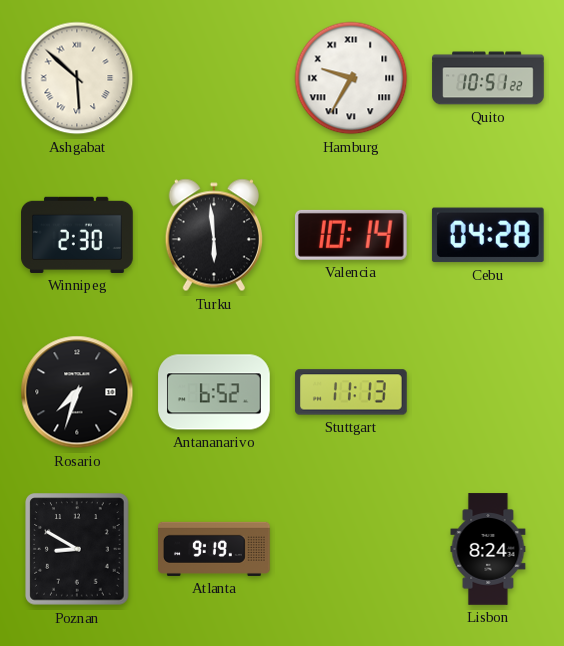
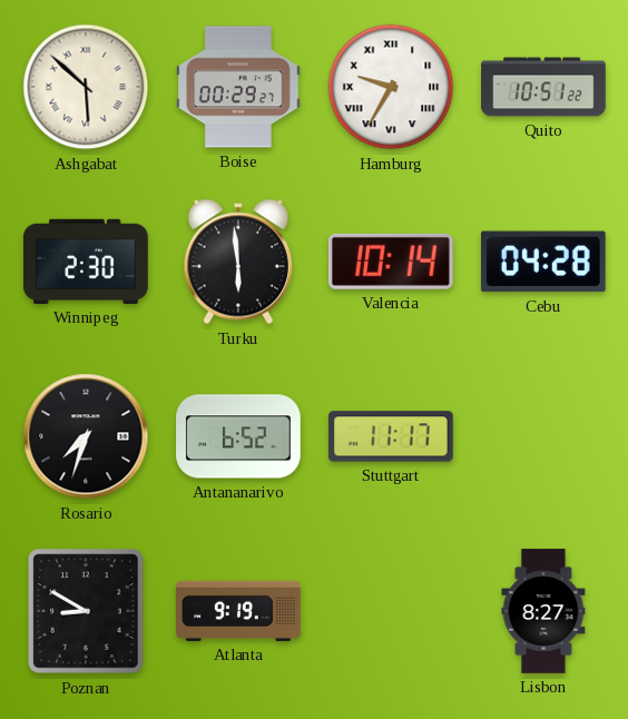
Boise: none -> 00:29 (239, 87)
Stuttgart: 11:13 -> 11:17 (391, 436)
Lisbon: 8:24 -> 8:27 (543, 611)
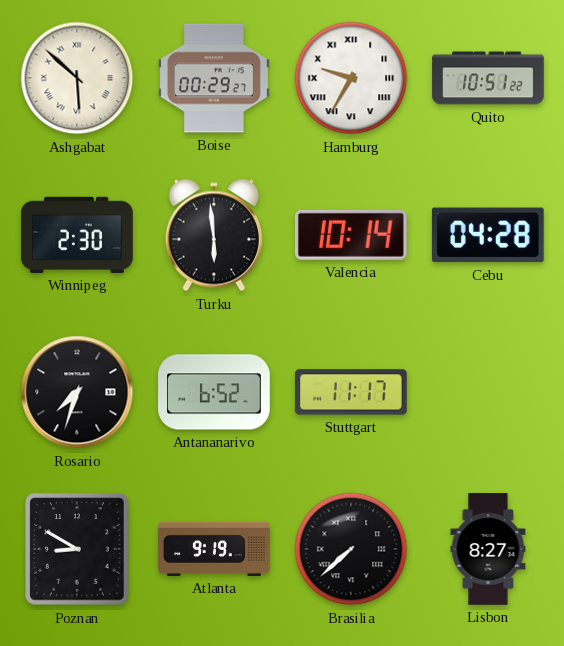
Brasilia: none -> 7:38 (351, 549)
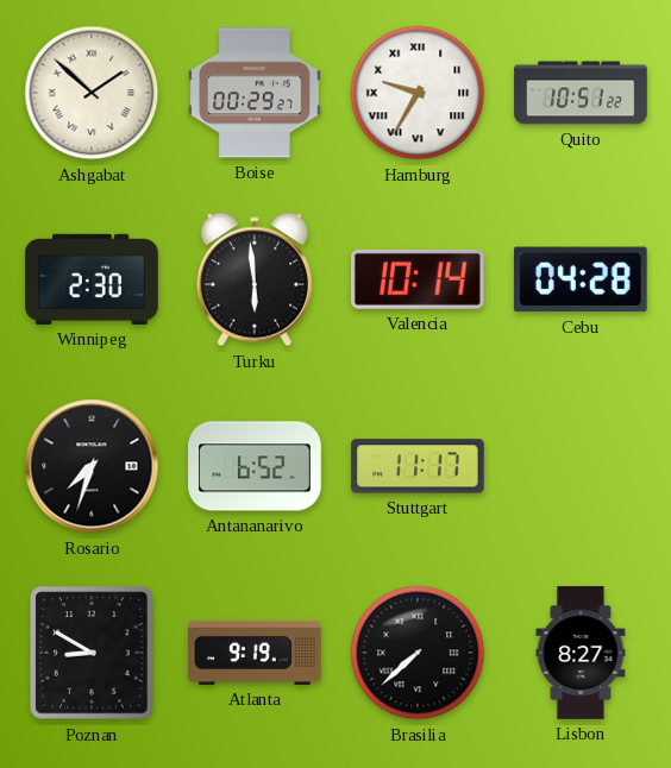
Ashgabat: 5:52 -> 1:52 (92, 93)
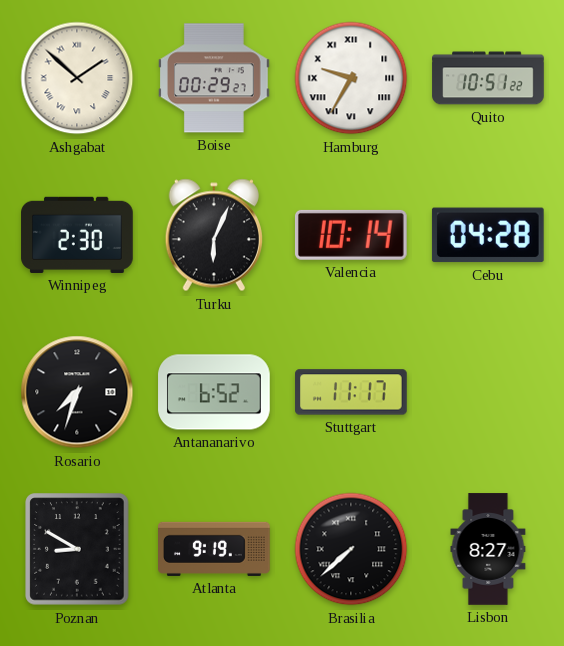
Turku: 5:59 -> 6:04 (214, 235)
